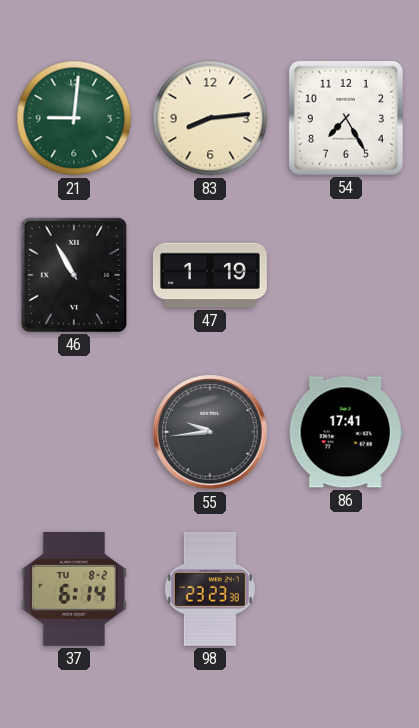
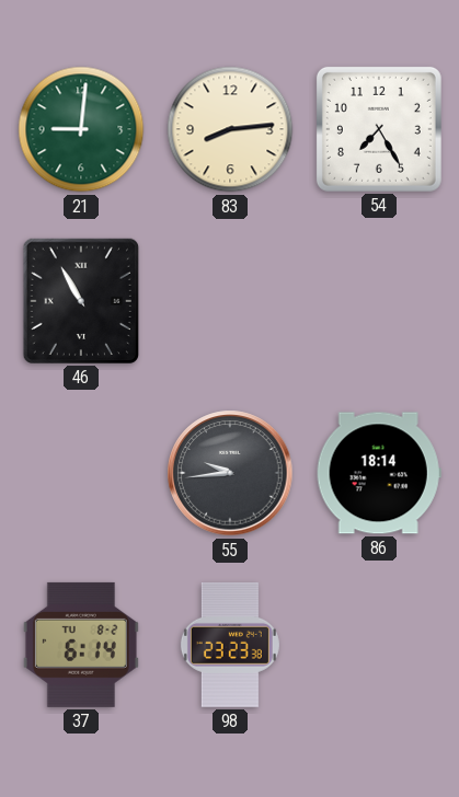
47: 1:19 -> none (210, 275)
86: 17:41 -> 18:14 (379, 473)
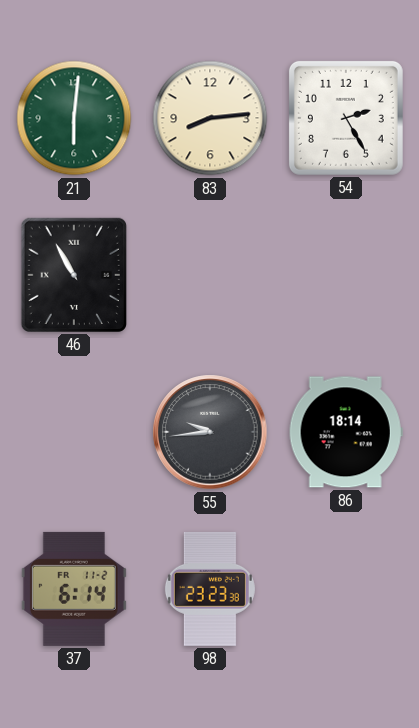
21: 9:01 -> 6:01 (74, 118)
54: 7:25 -> 2:25 (346, 118)
37 date: TU 8-2 -> FR 11-2 (74, 589)
